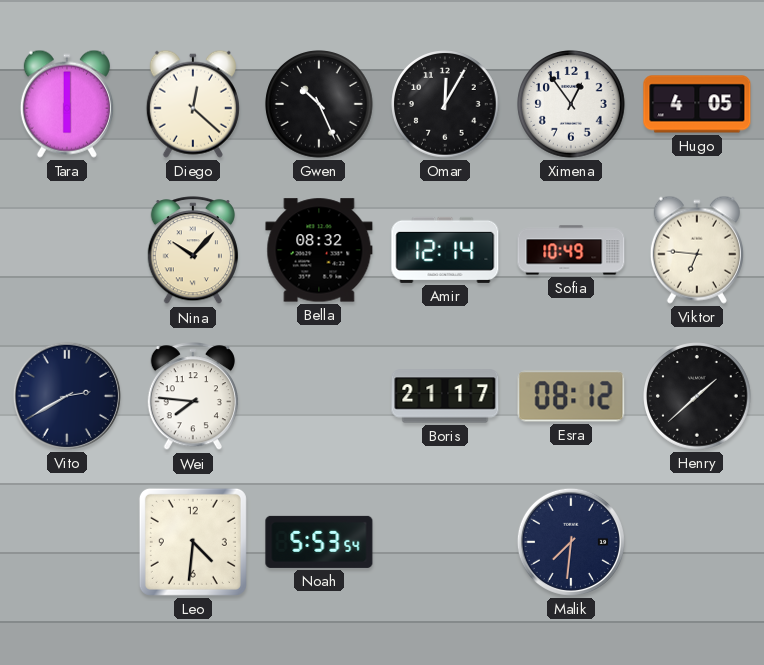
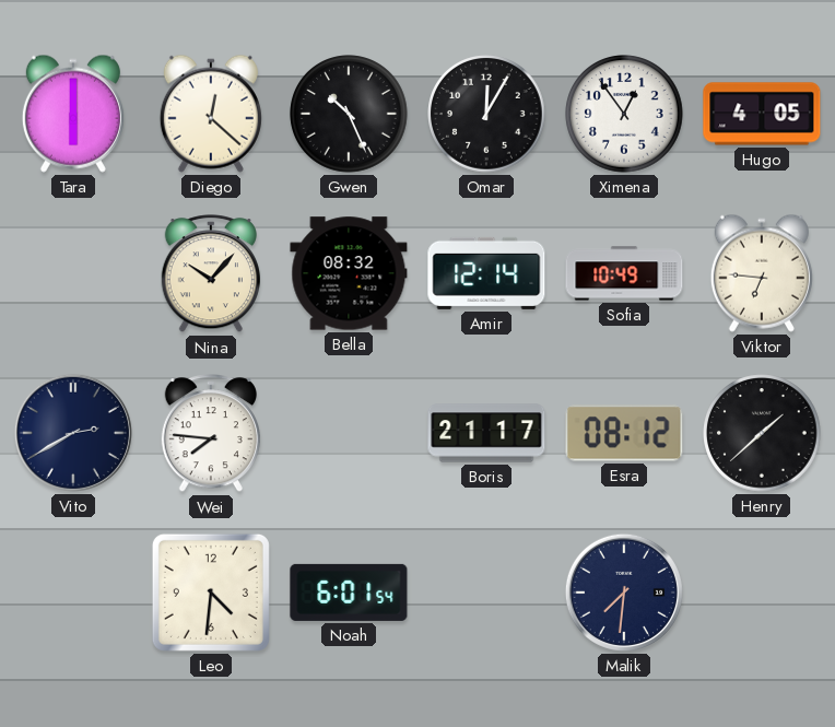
Noah: 5:53 -> 6:01 (349, 593)
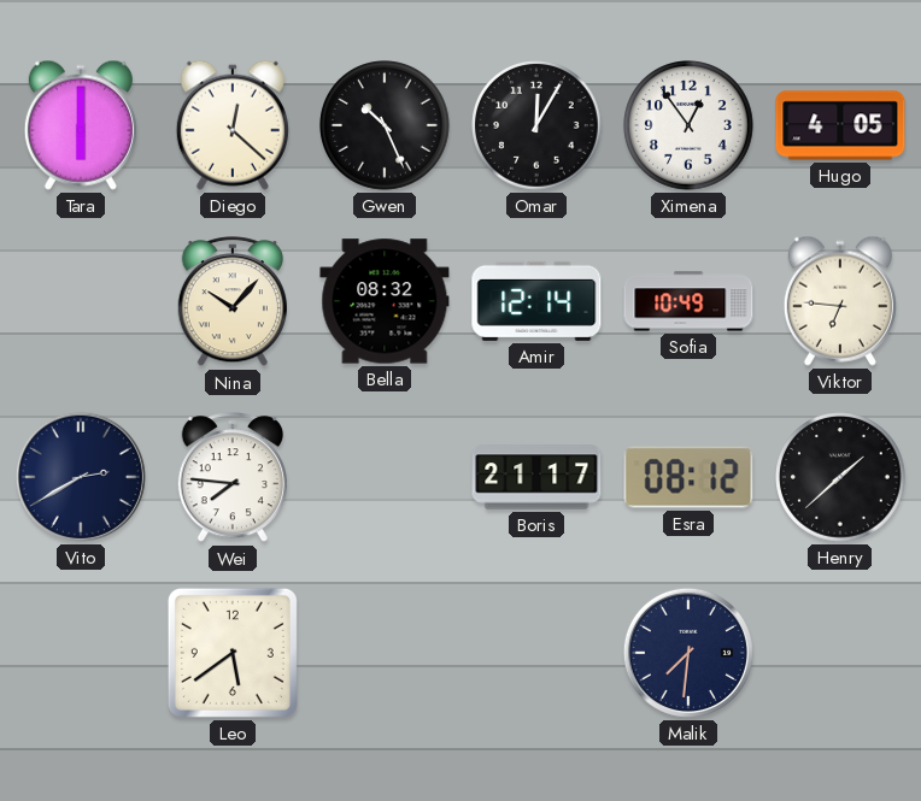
Leo: 4:31 -> 5:39 (233, 653)
Noah: 6:01 -> none (349, 593)
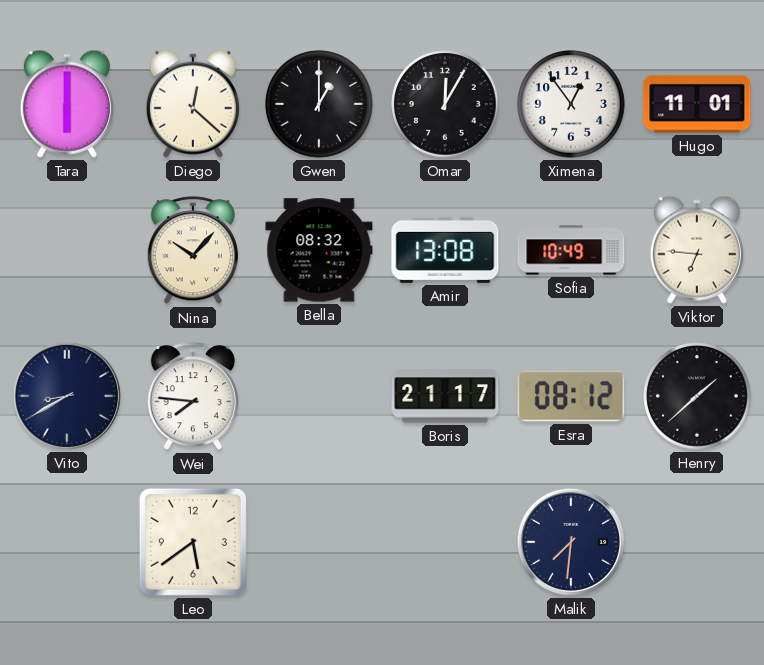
Gwen: 10:26 -> 1:00 (319, 104)
Hugo: 4:05 -> 11:01 (697, 104)
Amir: 12:14 -> 13:08 (445, 250)
Vito: 2:40 -> 8:40 (67, 396)
